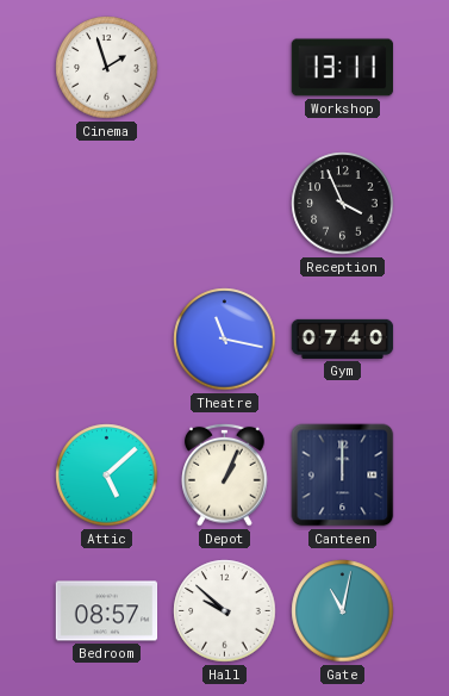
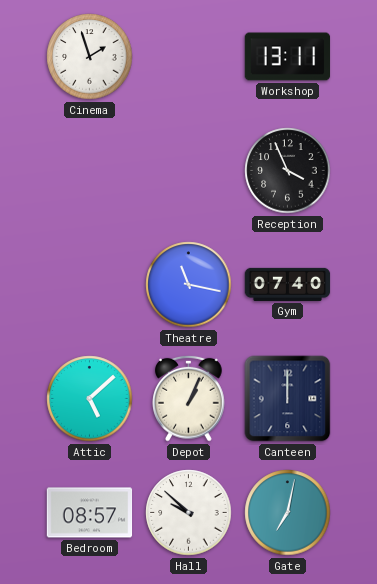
Gate: 11:02 -> 7:02 (288, 513)
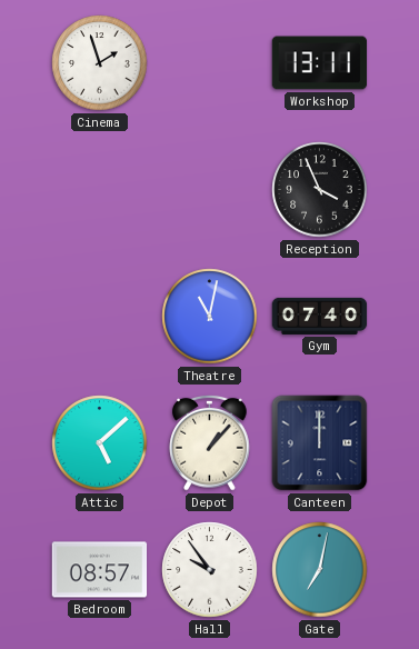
Theatre: 11:17 -> 11:02 (210, 317)
Depot: 1:04 -> 1:07 (210, 442)
Hall: 9:52 -> 9:54 (210, 570)
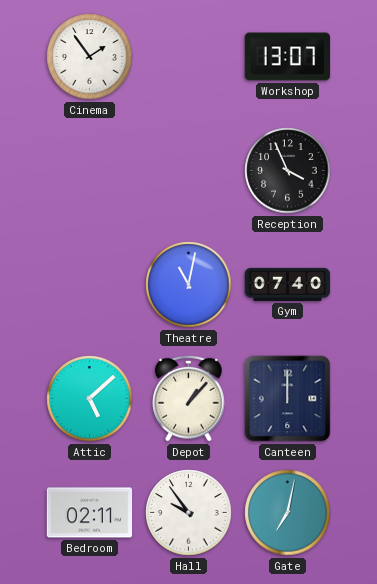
Cinema: 1:57 -> 1:54 (90, 57)
Workshop: 13:11 -> 13:07 (288, 57)
Bedroom: 08:57 -> 02:11 (90, 513)
